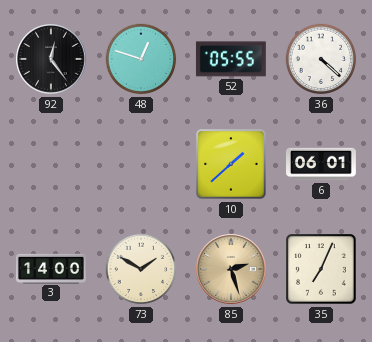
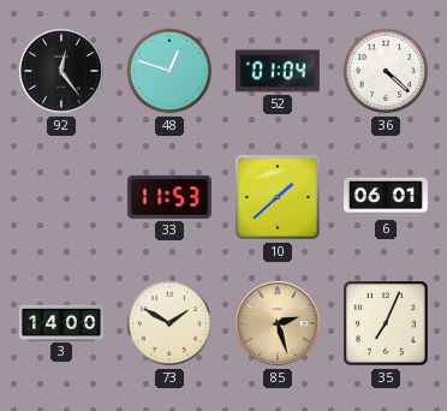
52: 05:55 -> 01:04 (278, 71)
33: none -> 11:53 (169, 197)
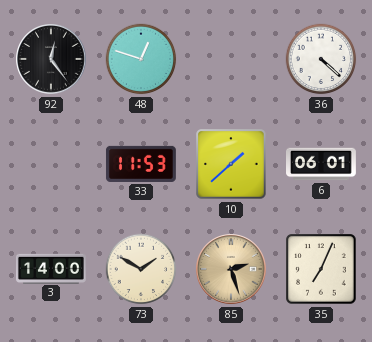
52: 01:04 -> none (278, 71)
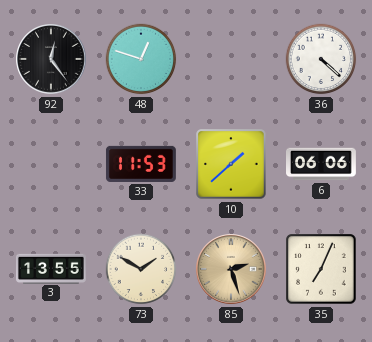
6: 06:01 -> 06:06 (322, 164)
3: 14:00 -> 13:55 (51, 268)
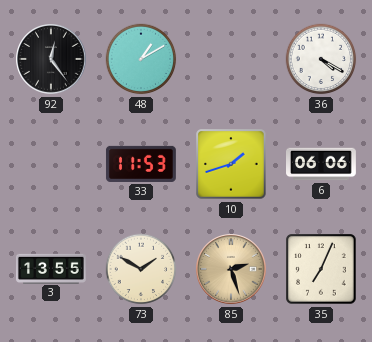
48: 12:48 -> 1:10 (141, 59)
36: 4:22 -> 4:20 (321, 59)
10: 1:38 -> 1:42 (231, 164)
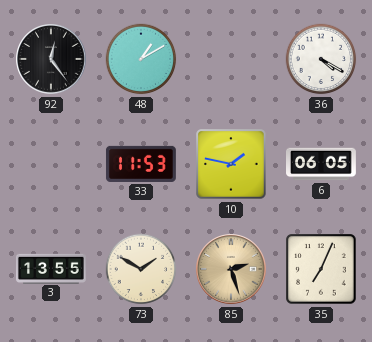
10: 1:42 -> 1:47 (231, 164)
6: 06:06 -> 06:05 (322, 164)
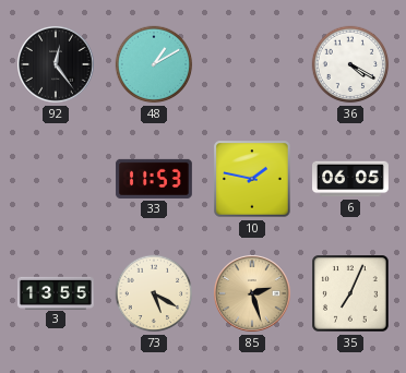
73: 1:50 -> 5:20 (154, 293)
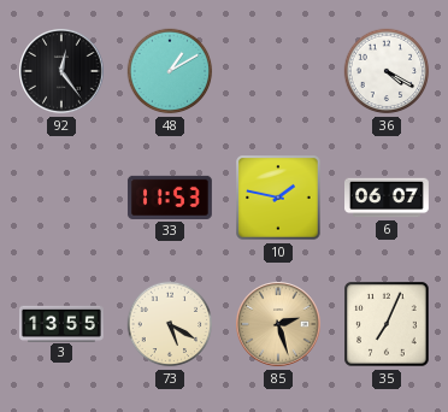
6: 06:05 -> 06:07 (388, 198)
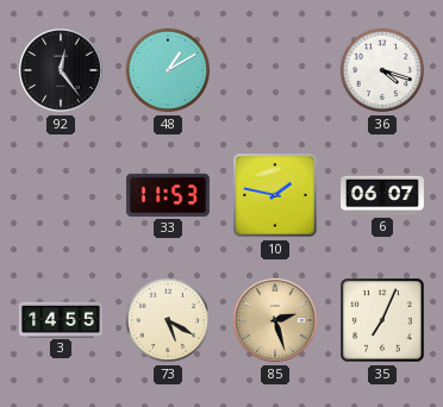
36: 4:20 -> 4:18 (382, 70)
3: 13:55 -> 14:55 (61, 319)
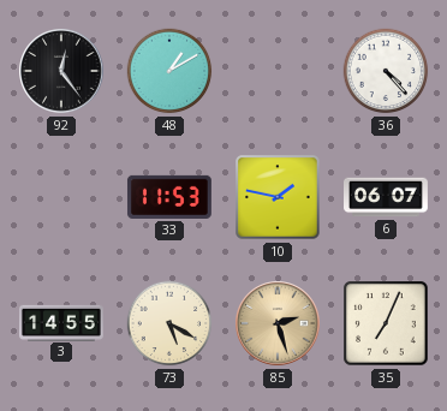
36: 4:18 -> 4:23 (386, 71)
